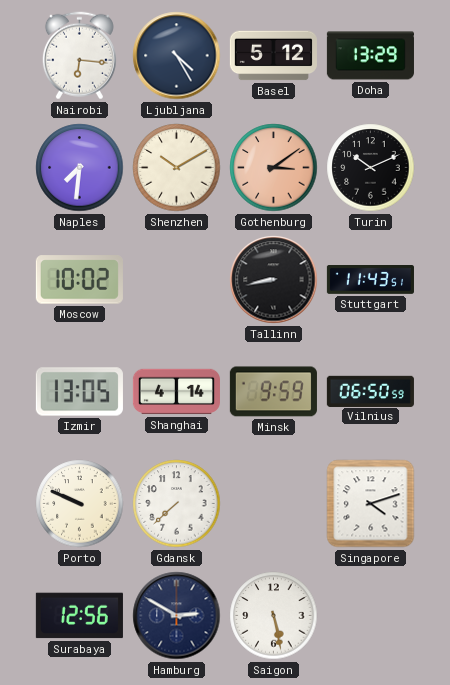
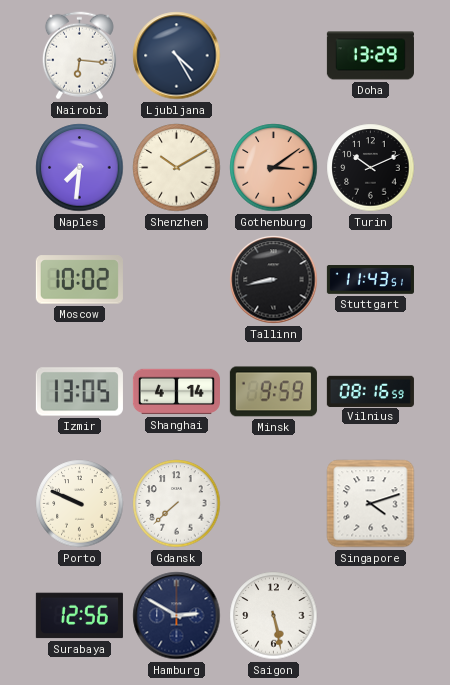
Basel: 5:12 -> none (273, 56)
Vilnius: 06:50 -> 08:16 (370, 391)
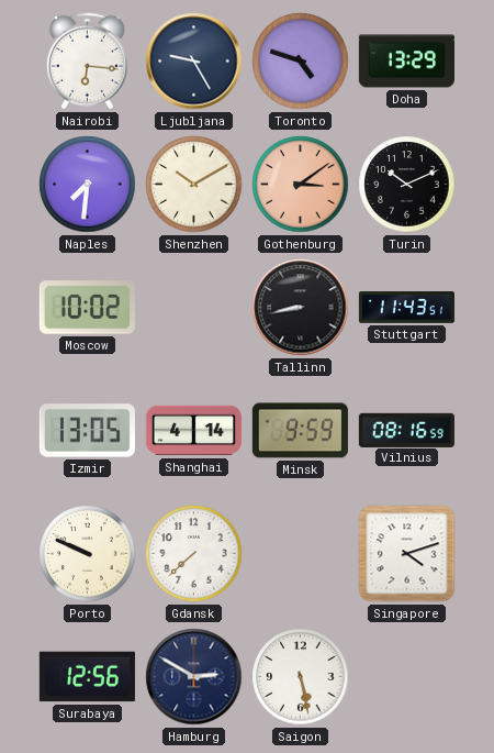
Ljubljana: 4:25 -> 9:25 (194, 62)
Toronto: none -> 4:48 (301, 62)
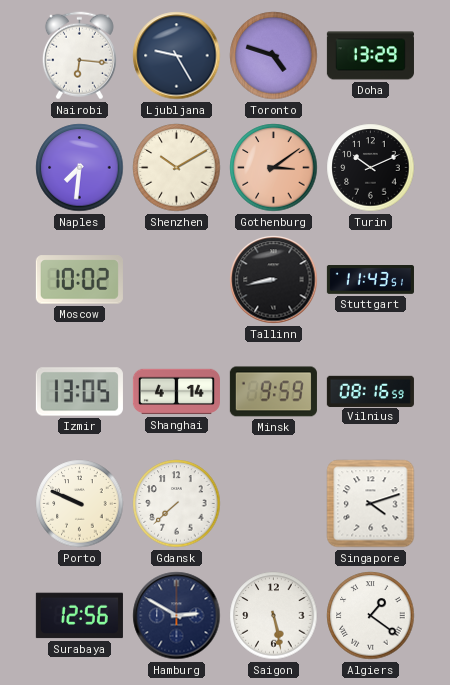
Algiers: none -> 1:21 (371, 616)
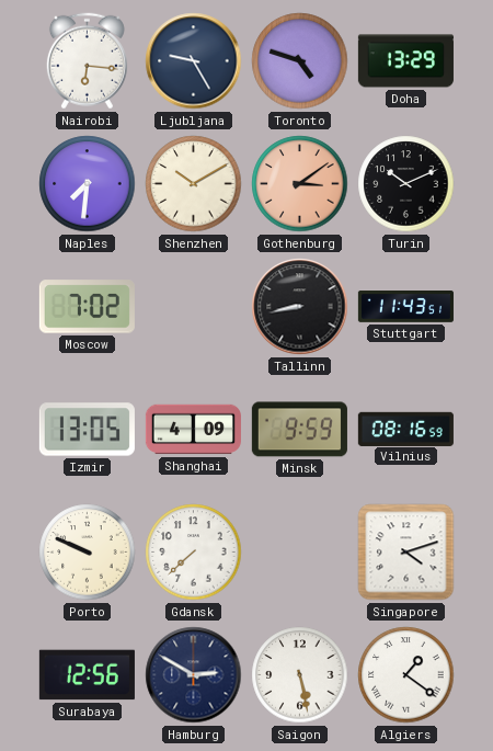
Moscow: 10:02 -> 7:02 (87, 307)
Shanghai: 4:14 -> 4:09 (193, 430)
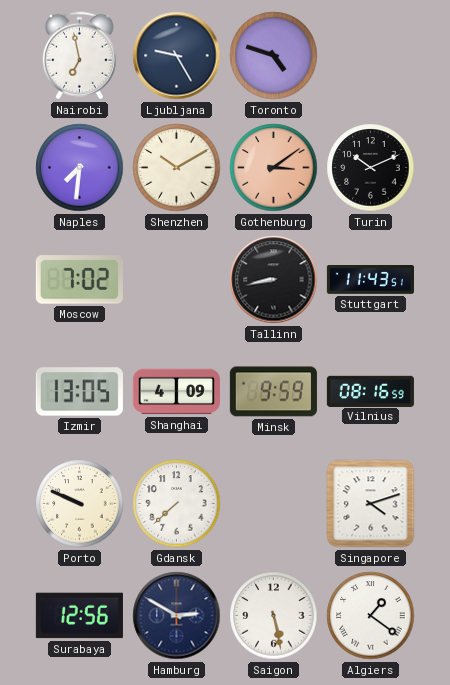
Nairobi: 6:16 -> 6:58 (79, 56)
Doha: 13:29 -> none (405, 61)
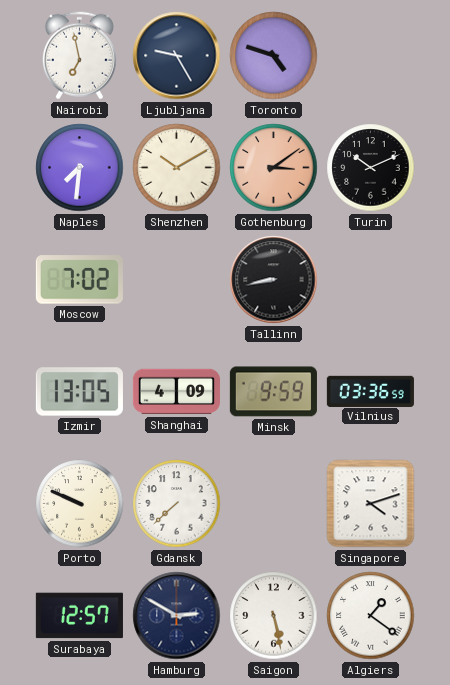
Stuttgart: 11:43 -> none (370, 280)
Vilnius: 08:16 -> 03:36 (370, 391)
Surabaya: 12:56 -> 12:57 (79, 616)
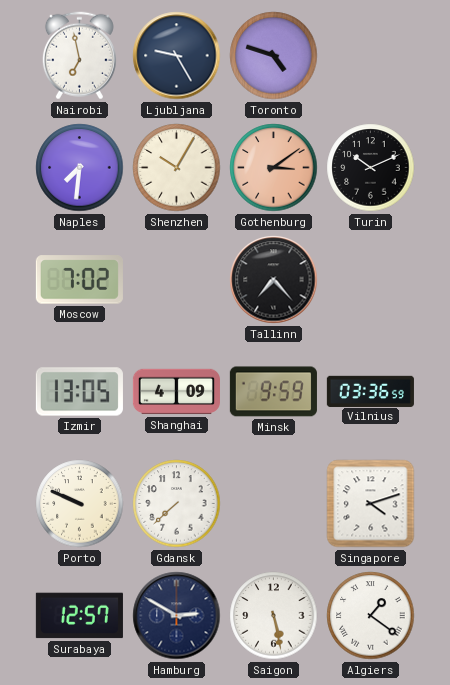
Shenzhen: 10:10 -> 10:05 (177, 168)
Tallinn: 8:43 -> 7:23 (274, 280)
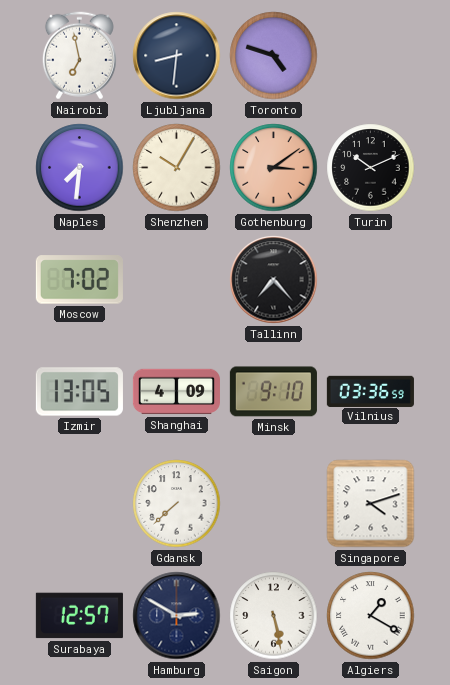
Ljubljana: 9:25 -> 8:31 (177, 56)
Minsk: 9:59 -> 9:10 (273, 392)
Porto: 9:49 -> none (80, 504)
Algiers: 1:21 -> 1:20 (371, 616)
